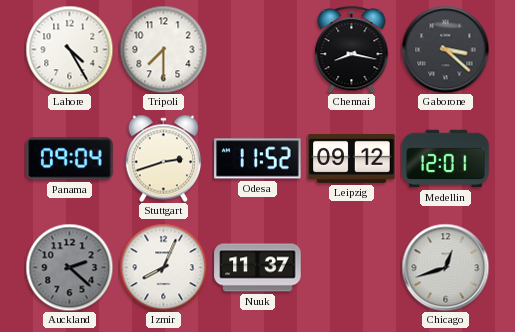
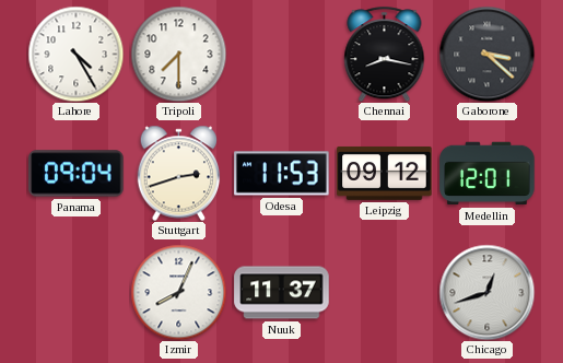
Odesa: 11:52 -> 11:53 (282, 174)
Auckland: 2:22 -> none (69, 267)
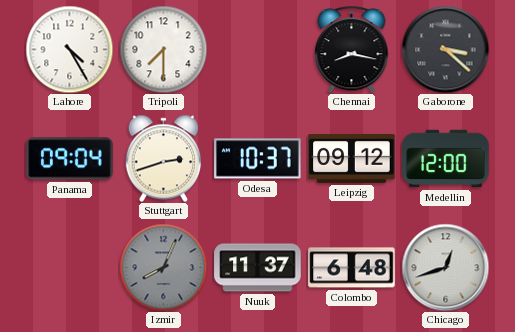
Odesa: 11:53 -> 10:37 (258, 159)
Medellin: 12:01 -> 12:00 (446, 159)
Izmir dial: white -> grey (163, 267)
Colombo: none -> 6:48 (352, 268)
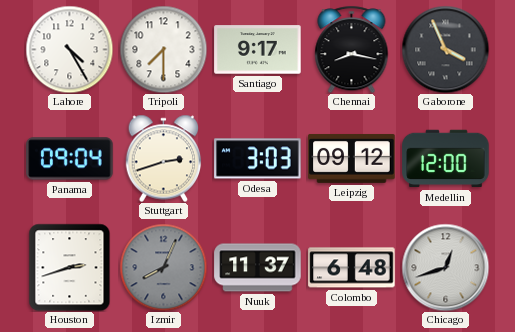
Santiago: none -> 9:17 (258, 50)
Gaborone: 3:22 -> 3:56 (445, 49)
Odesa: 10:37 -> 3:03 (258, 159)
Houston: none -> 2:42 (70, 267)
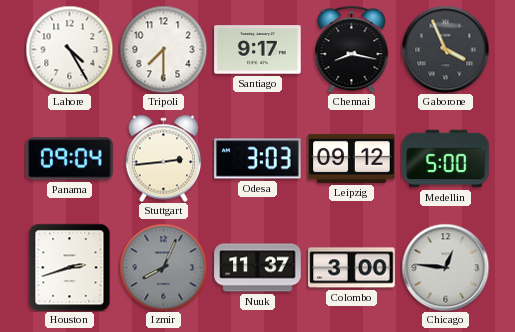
Stuttgart: 2:42 -> 2:44 (164, 158)
Medellin: 12:00 -> 5:00 (446, 159)
Colombo: 6:48 -> 3:00 (352, 268)
Chicago: 12:42 -> 12:46 (445, 267)
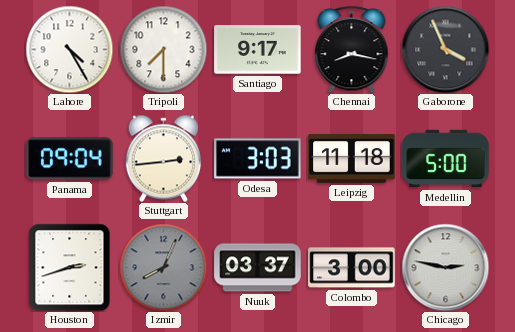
Leipzig: 09:12 -> 11:18 (352, 158)
Nuuk: 11:37 -> 03:37 (258, 268)
Chicago: 12:46 -> 2:47 (445, 267)
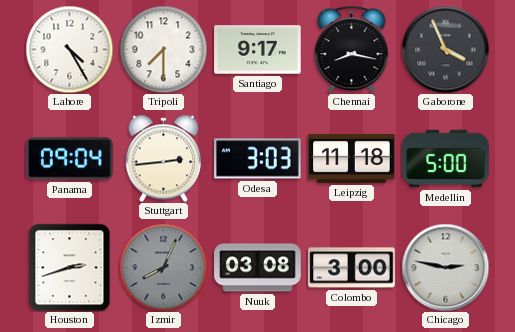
Nuuk: 03:37 -> 03:08 (258, 268)
